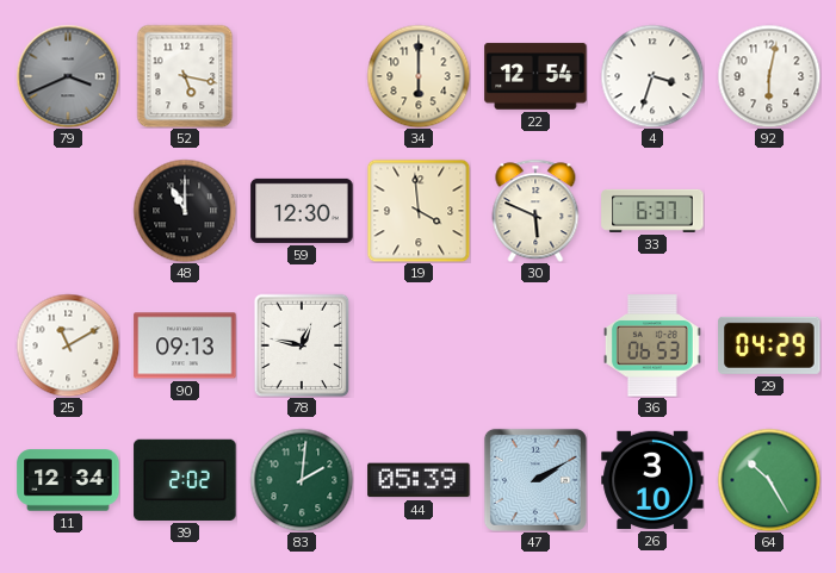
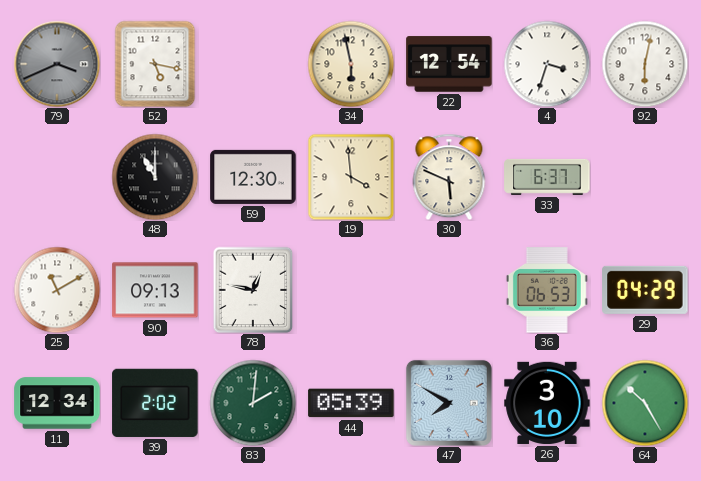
34: 6:00 -> 5:58 (351, 64)
47: 2:10 -> 7:50 (449, 403)
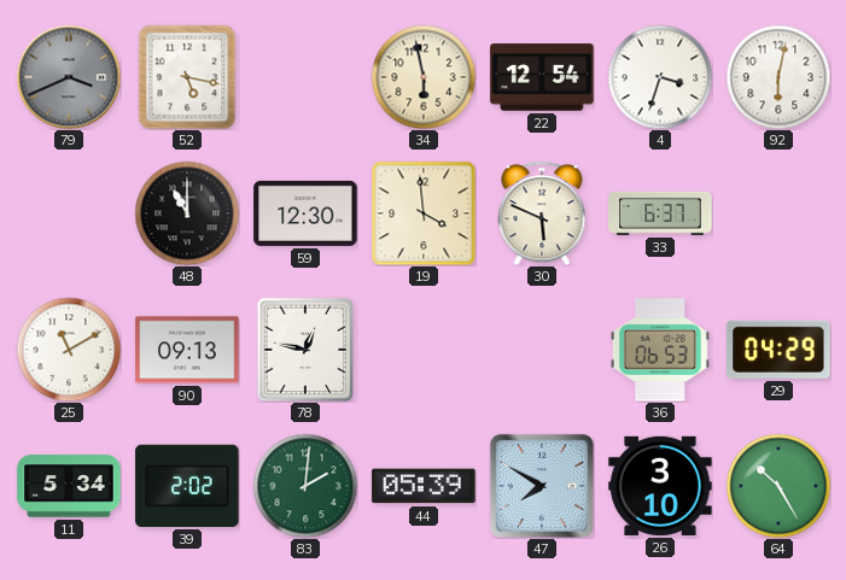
11: 12:34 -> 5:34 (69, 486)
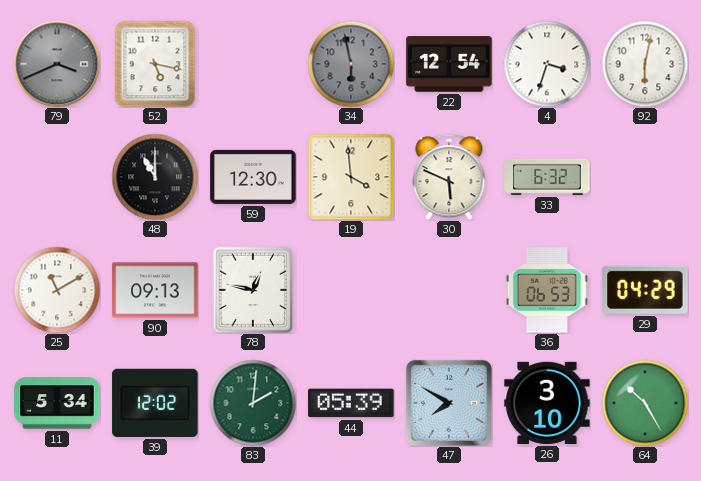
34 dial: cream -> grey (351, 64)
33: 6:37 -> 6:32 (547, 177)
39: 2:02 -> 12:02 (155, 403)
